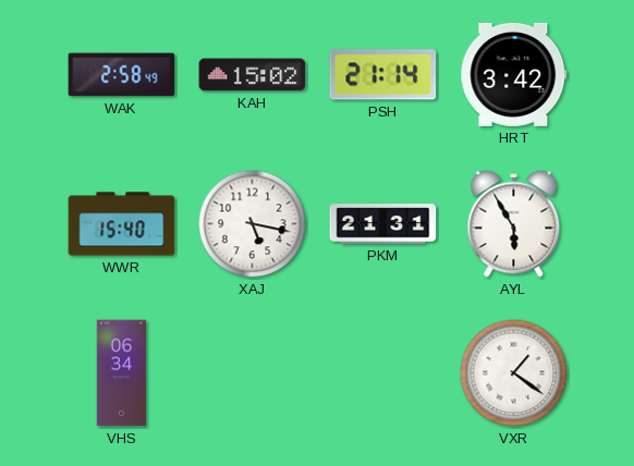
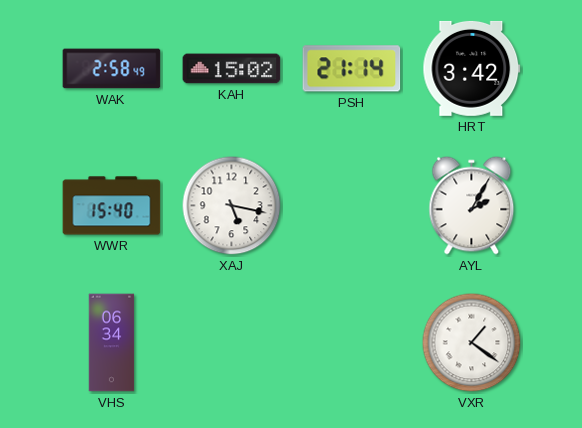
PKM: 21:31 -> none (383, 224)
AYL: 5:55 -> 2:05 (472, 206)
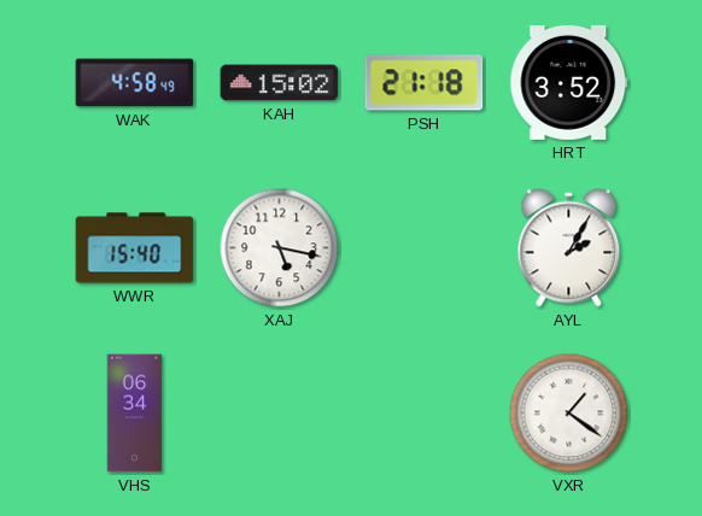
WAK: 2:58 -> 4:58 (135, 83)
PSH: 21:14 -> 21:18 (425, 83)
HRT: 3:42 -> 3:52 (569, 82)
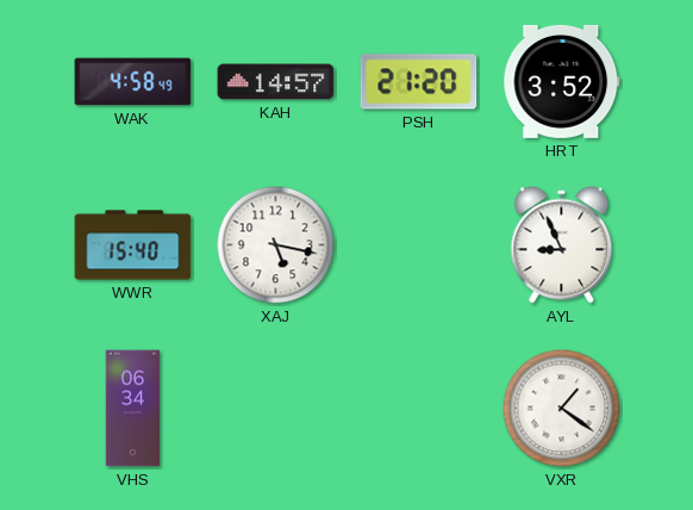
KAH: 15:02 -> 14:57 (276, 82)
PSH: 21:18 -> 21:20 (419, 82)
AYL: 2:05 -> 8:56 (562, 245)
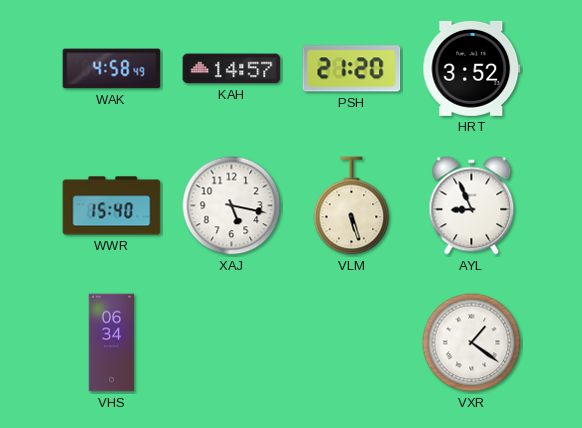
VLM: none -> 5:27 (352, 206)
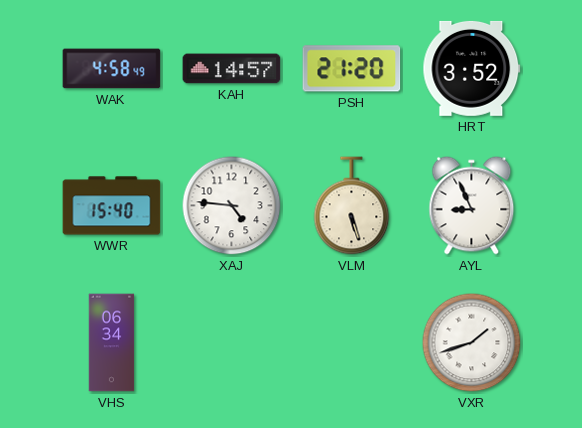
XAJ: 5:17 -> 4:46 (232, 206)
VXR: 1:21 -> 1:42 (472, 343)
